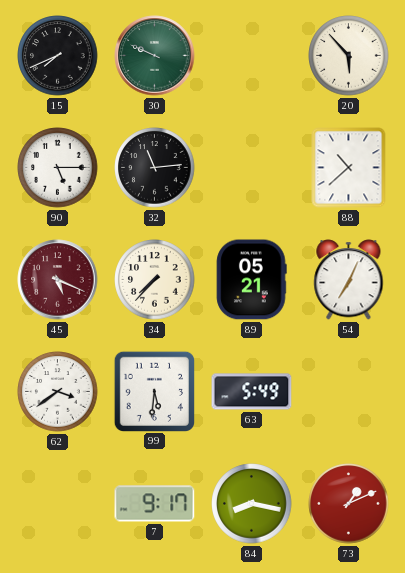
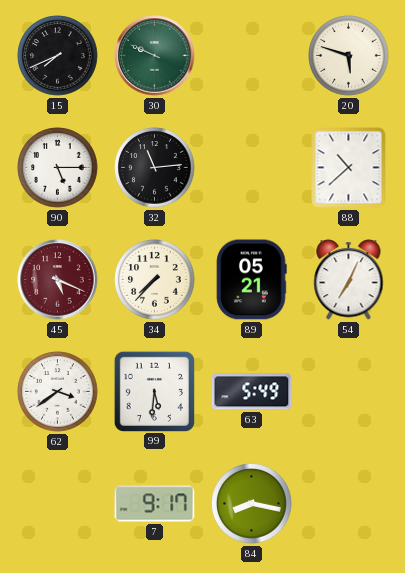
20: 5:53 -> 5:48 (349, 56)
73: 1:11 -> none (349, 504)
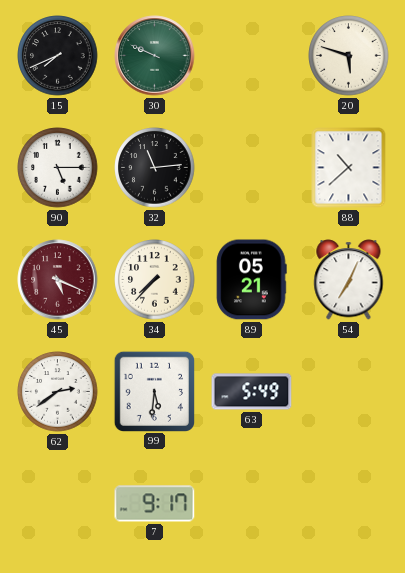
62: 3:39 -> 2:39 (58, 392)
84: 8:17 -> none (252, 504)
